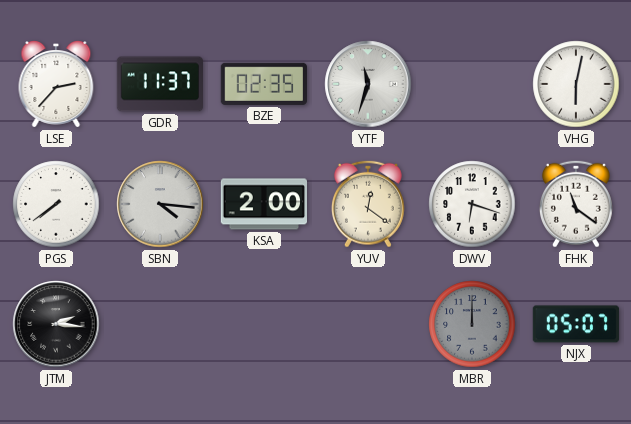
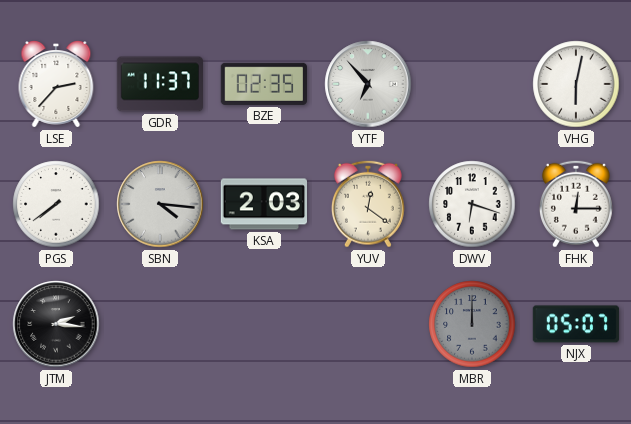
YTF: 11:33 -> 6:53 (368, 84)
KSA: 2:00 -> 2:03 (263, 204)
FHK: 11:21 -> 12:15 (576, 204)
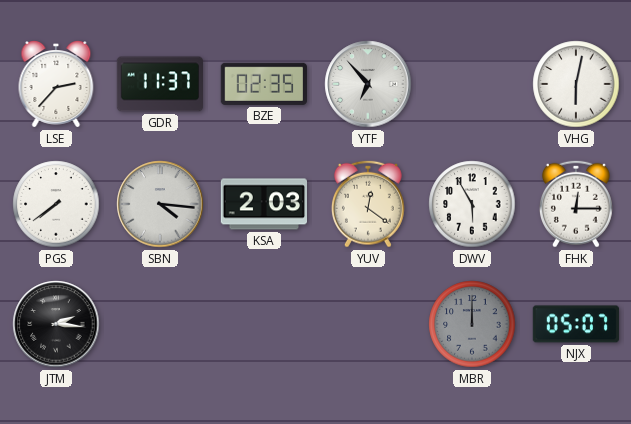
DWV: 6:18 -> 5:55 (472, 204)
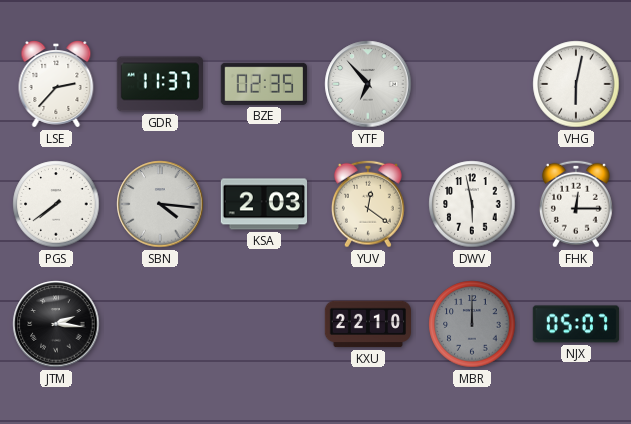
DWV: 5:55 -> 5:58 (472, 204)
KXU: none -> 22:10 (367, 324)
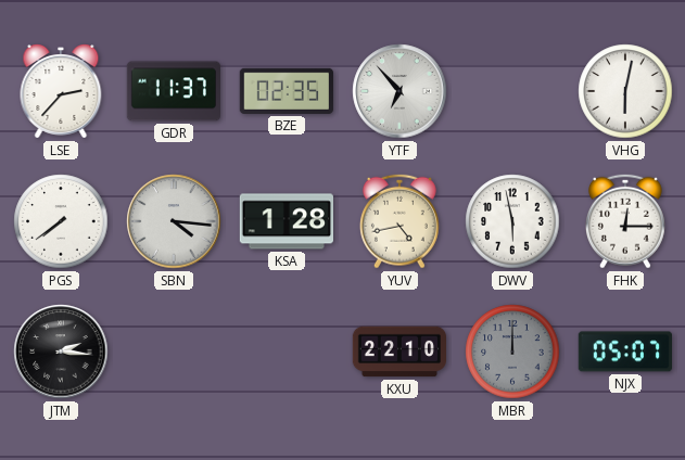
KSA: 2:03 -> 1:28 (286, 221)
YUV: 12:21 -> 4:43 (399, 221)
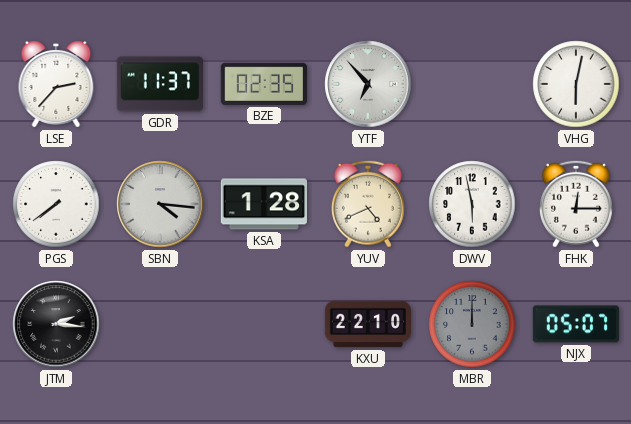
YUV: 4:43 -> 4:41 (368, 204)
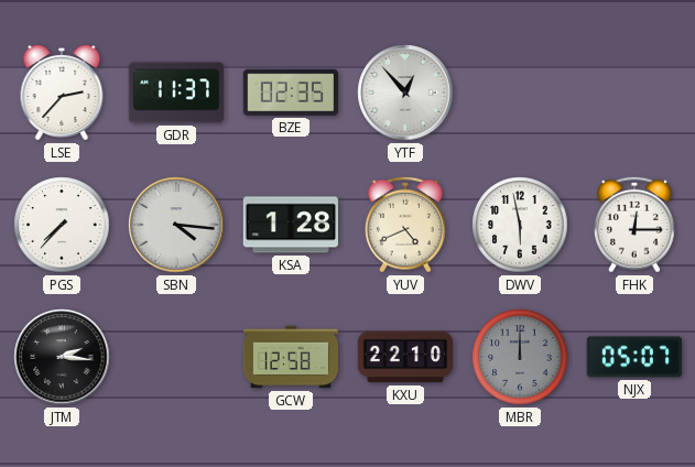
YTF: 6:53 -> 12:53 (405, 93)
VHG: 6:02 -> none (576, 84)
PGS: 7:39 -> 7:37 (62, 225)
GCW: none -> 12:58 (291, 357)
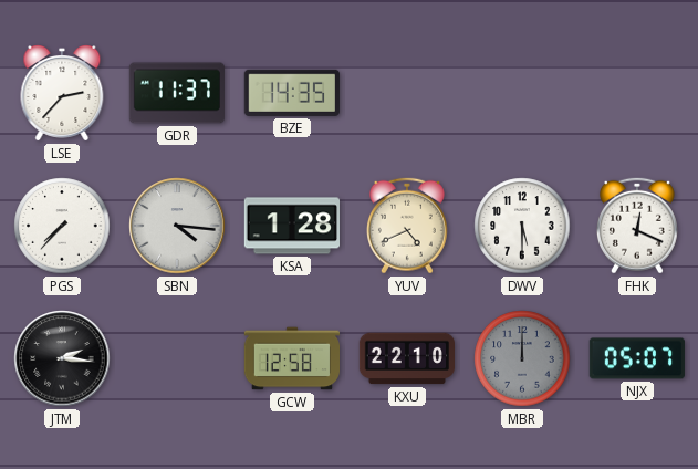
BZE: 02:35 -> 14:35 (292, 93)
YTF: 12:53 -> none (405, 93)
DWV: 5:58 -> 5:30 (522, 226)
FHK: 12:15 -> 12:19 (637, 226)
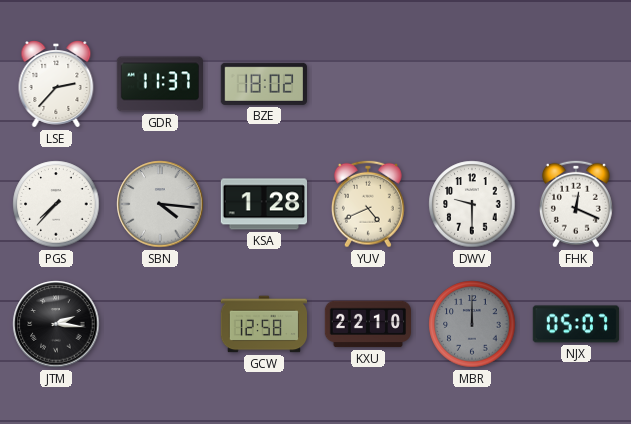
BZE: 14:35 -> 18:02 (264, 84)
DWV: 5:30 -> 9:30 (472, 204)
